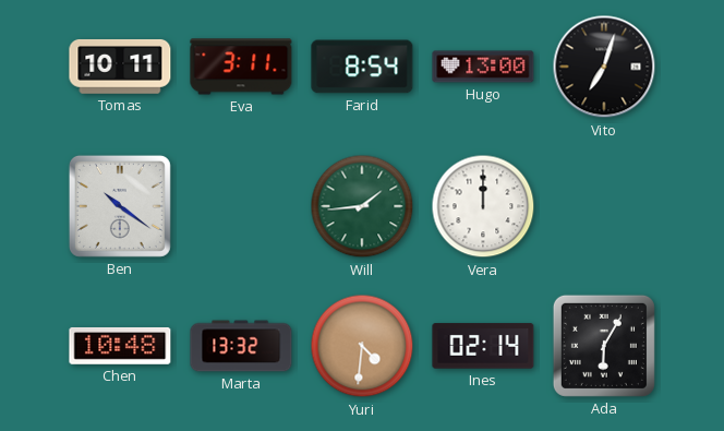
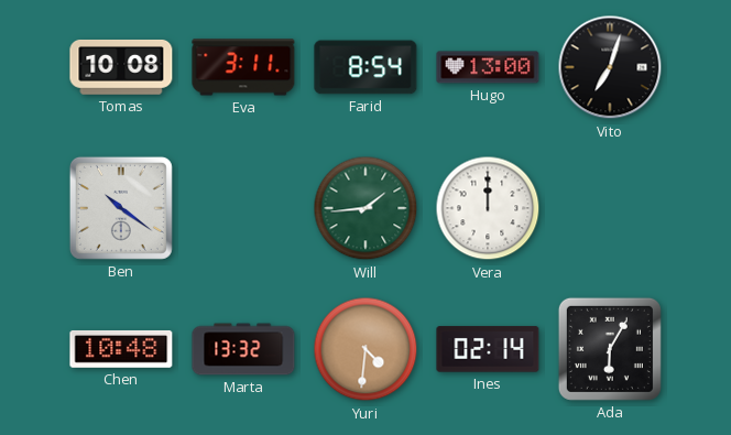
Tomas: 10:11 -> 10:08 (121, 67)
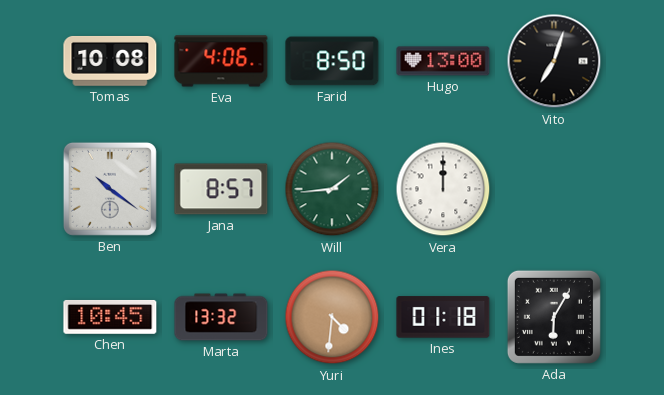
Eva: 3:11 -> 4:06 (221, 61)
Farid: 8:54 -> 8:50 (332, 61)
Jana: none -> 8:57 (221, 189)
Chen: 10:48 -> 10:45 (110, 317)
Ines: 02:14 -> 01:18 (443, 317)
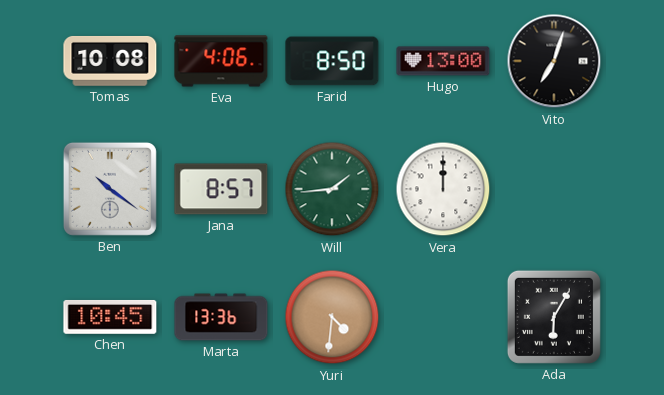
Marta: 13:32 -> 13:36 (221, 317)
Ines: 01:18 -> none (443, 317)
